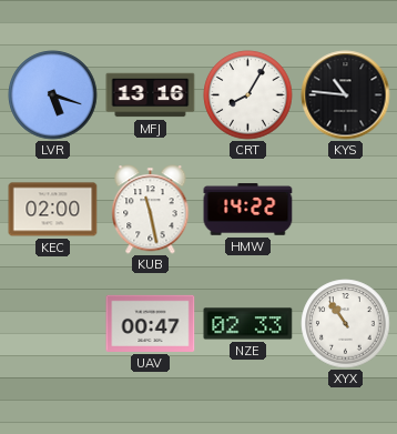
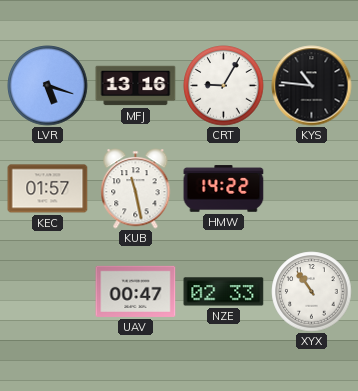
CRT: 8:05 -> 9:05 (224, 86)
KEC: 02:00 -> 01:57 (48, 189)
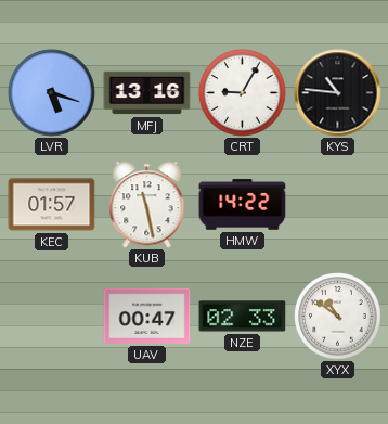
XYX: 10:54 -> 10:51 (338, 317)
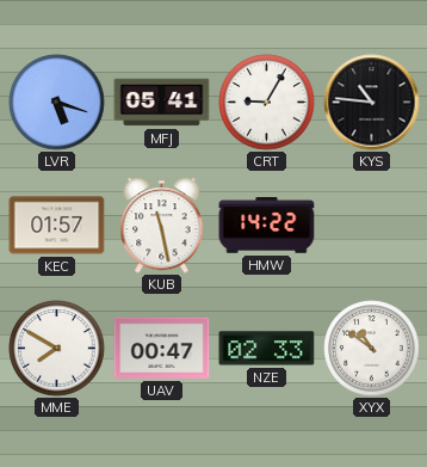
MFJ: 13:16 -> 05:41 (162, 103)
MME: none -> 7:50 (57, 349)
